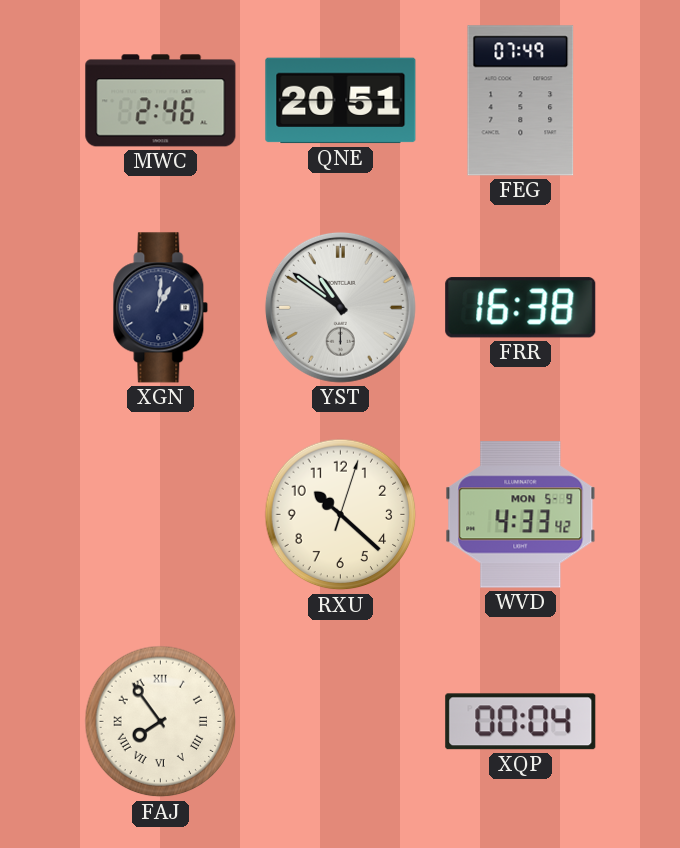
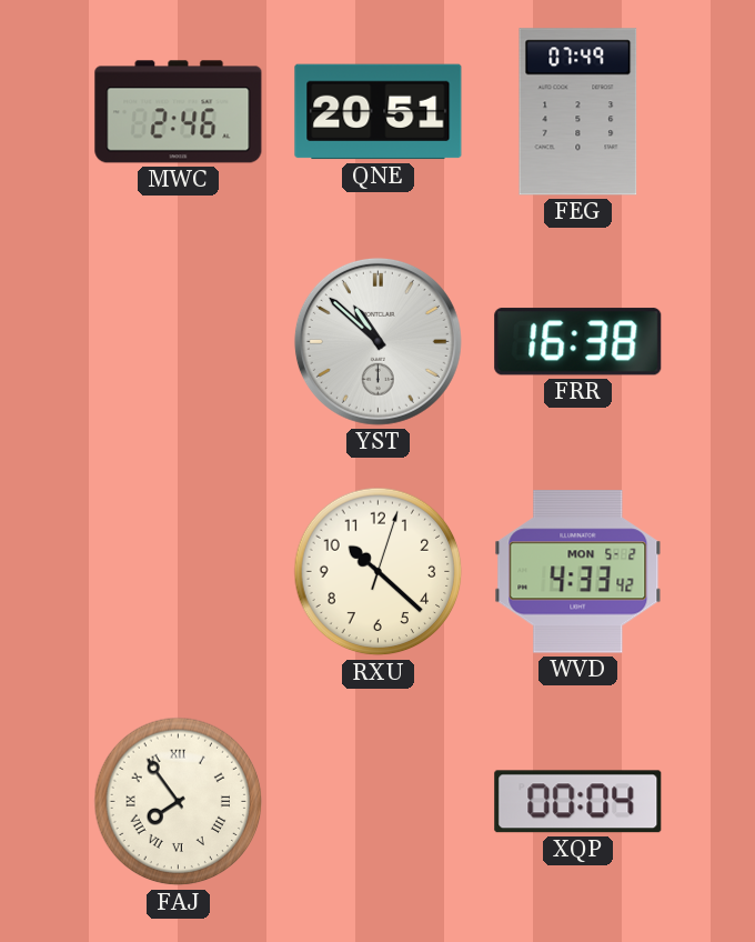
XGN: 1:01 -> none (161, 308)
YST: 10:51 -> 10:52 (377, 341)
WVD date: MON 5-9 -> MON 5-2 (578, 572)
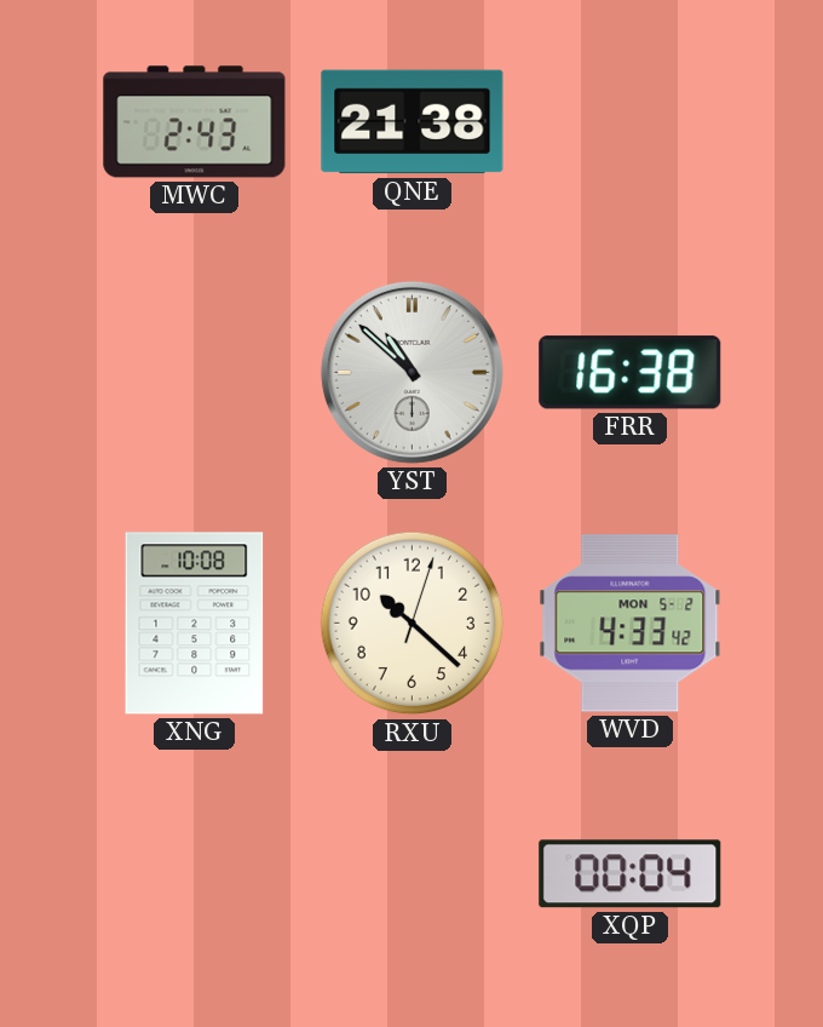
MWC: 2:46 -> 2:43 (195, 122)
QNE: 20:51 -> 21:38 (413, 122)
FEG: 07:49 -> none (578, 112)
XNG: none -> 10:08 (195, 624)
FAJ: 7:54 -> none (179, 802)
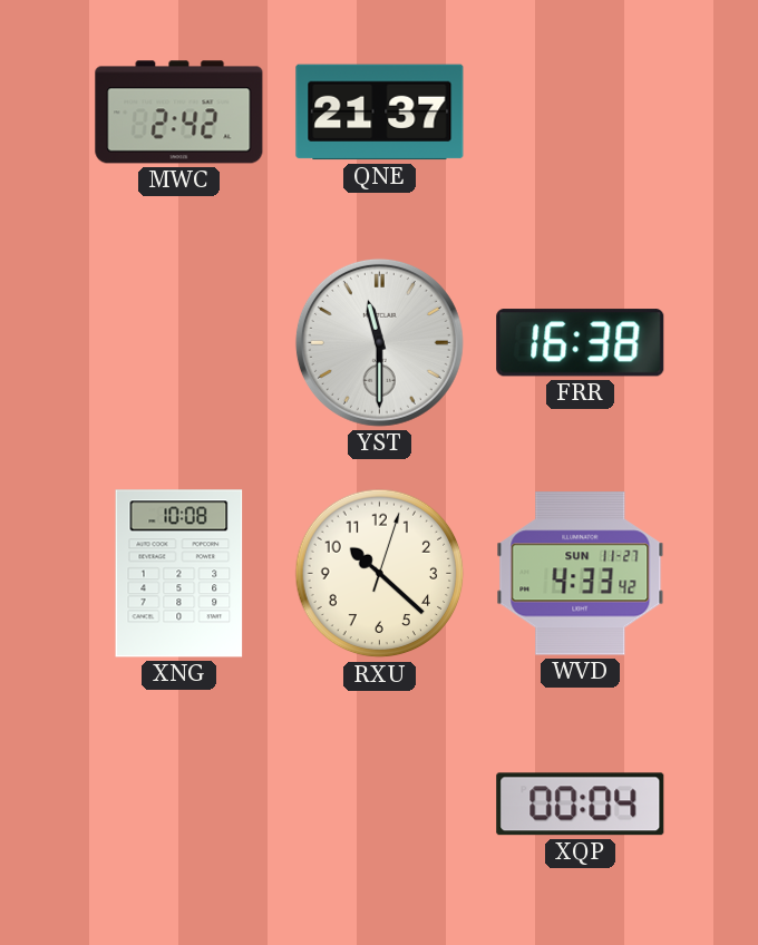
MWC: 2:43 -> 2:42 (179, 113)
QNE: 21:38 -> 21:37 (380, 113)
YST: 10:52 -> 11:30 (379, 342)
WVD date: MON 5-2 -> SUN 11-27 (581, 574)
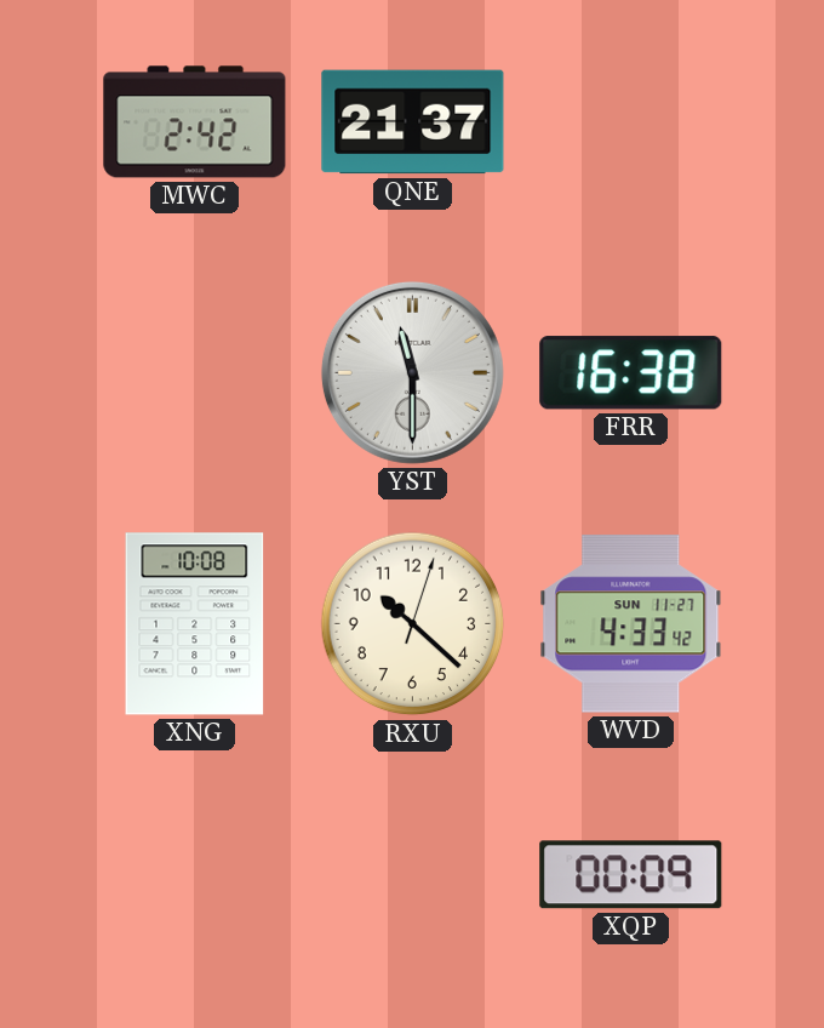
XQP: 00:04 -> 00:09 (631, 875)
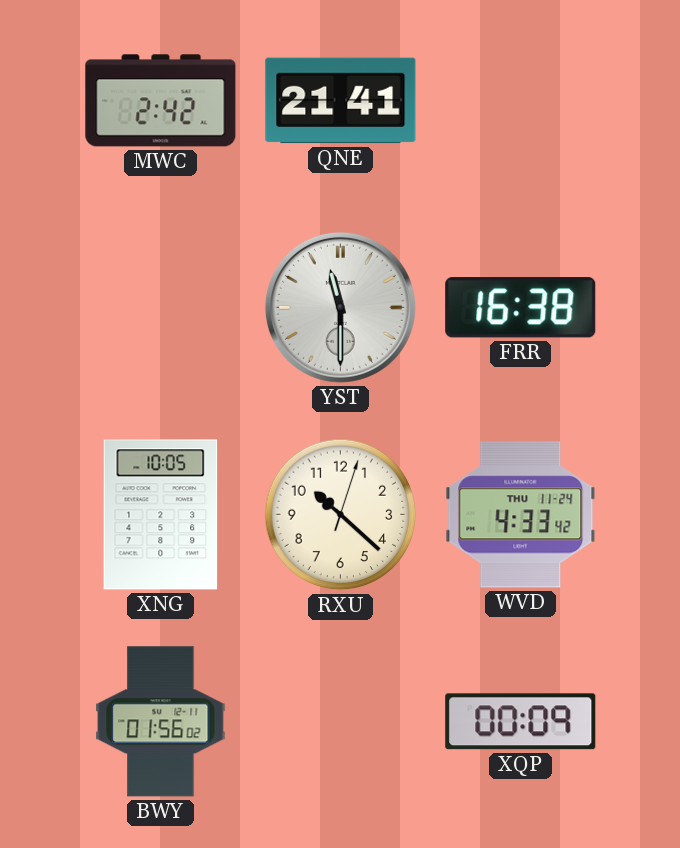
QNE: 21:37 -> 21:41 (341, 101)
XNG: 10:08 -> 10:05 (161, 515)
WVD date: SUN 11-27 -> THU 11-24 (521, 515)
BWY: none -> 01:56 (161, 722)
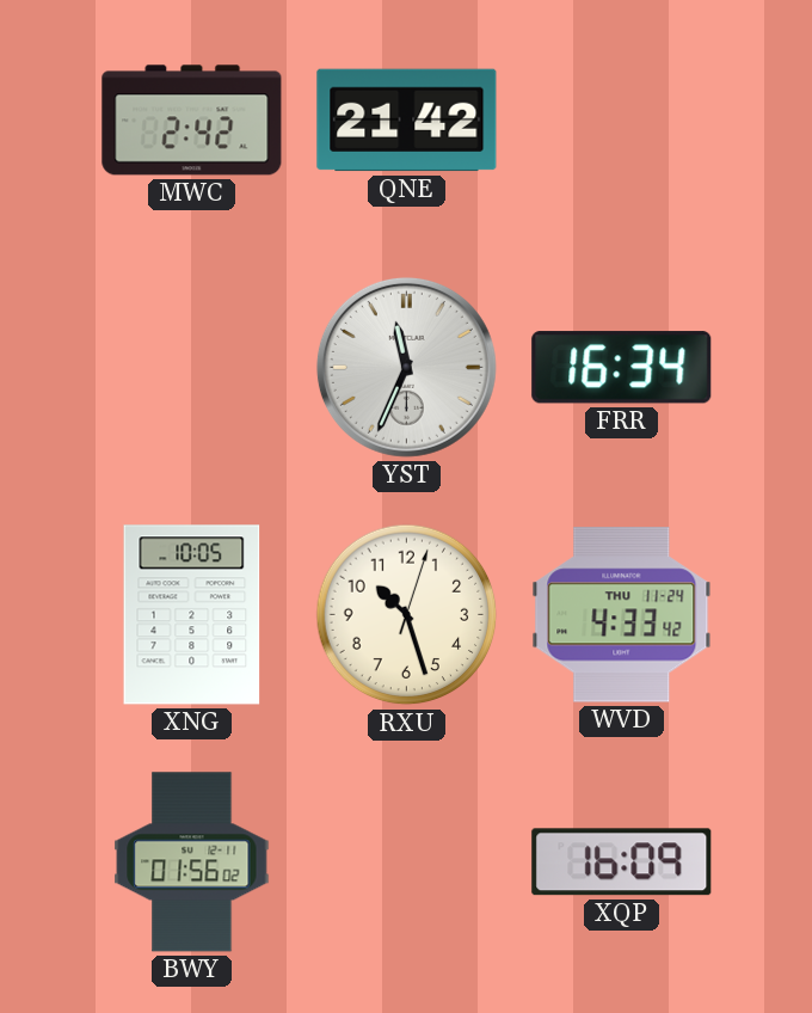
QNE: 21:41 -> 21:42 (407, 121)
YST: 11:30 -> 11:34 (406, 367)
FRR: 16:38 -> 16:34 (622, 368)
RXU: 10:22 -> 10:27 (407, 615)
XQP: 00:09 -> 16:09 (622, 862)
